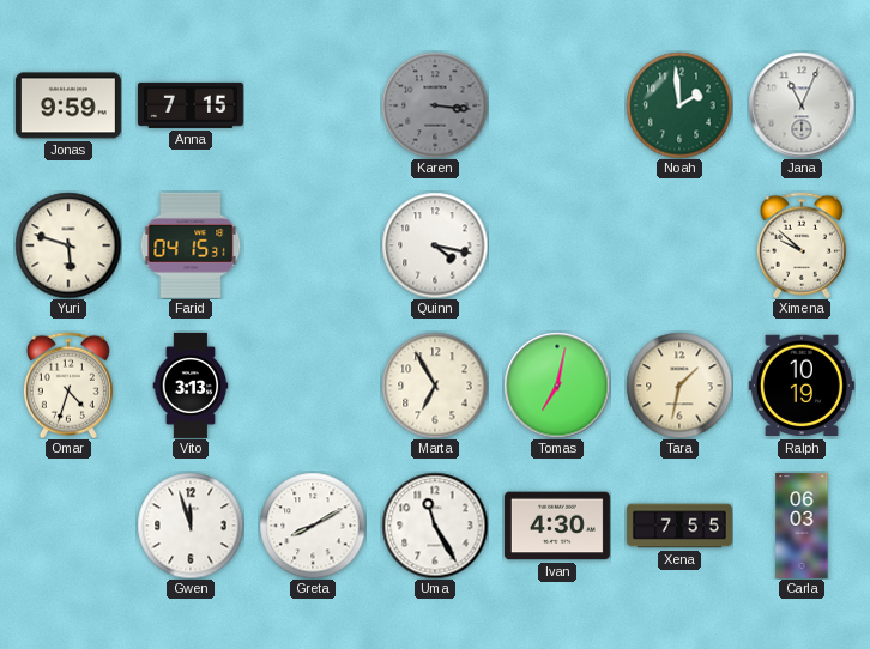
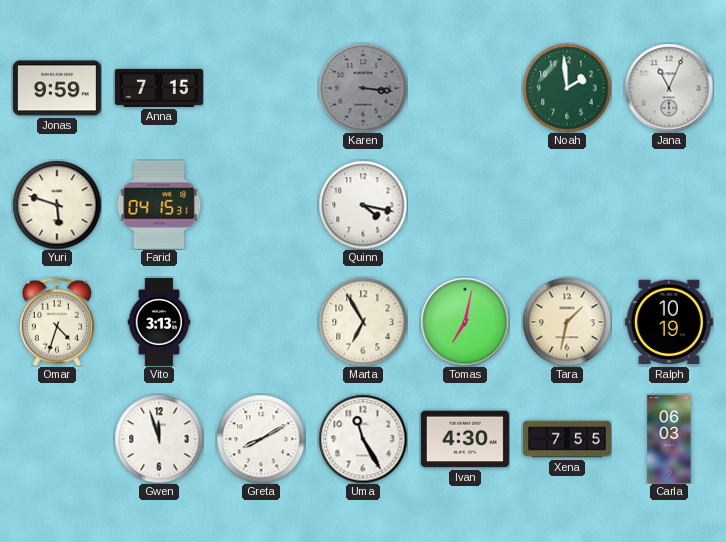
Ximena: 9:52 -> none (802, 245)
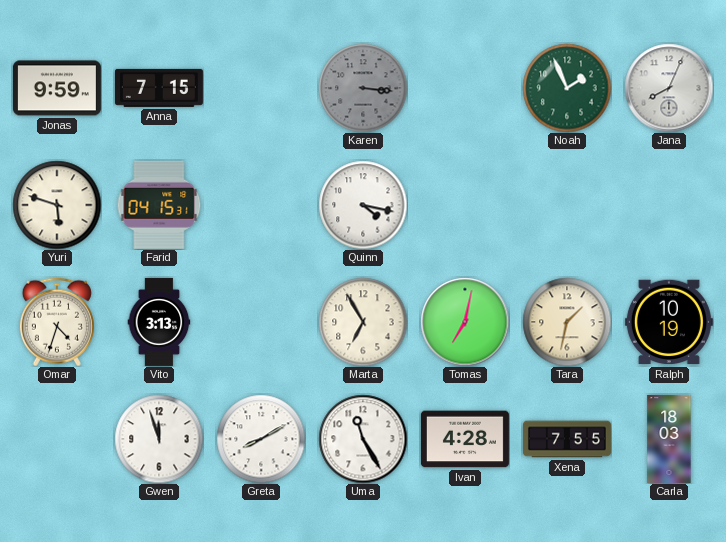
Noah: 1:59 -> 1:56 (567, 88)
Jana: 11:04 -> 8:04 (669, 88)
Ivan: 4:30 -> 4:28 (465, 439)
Carla: 06:03 -> 18:03 (669, 439)
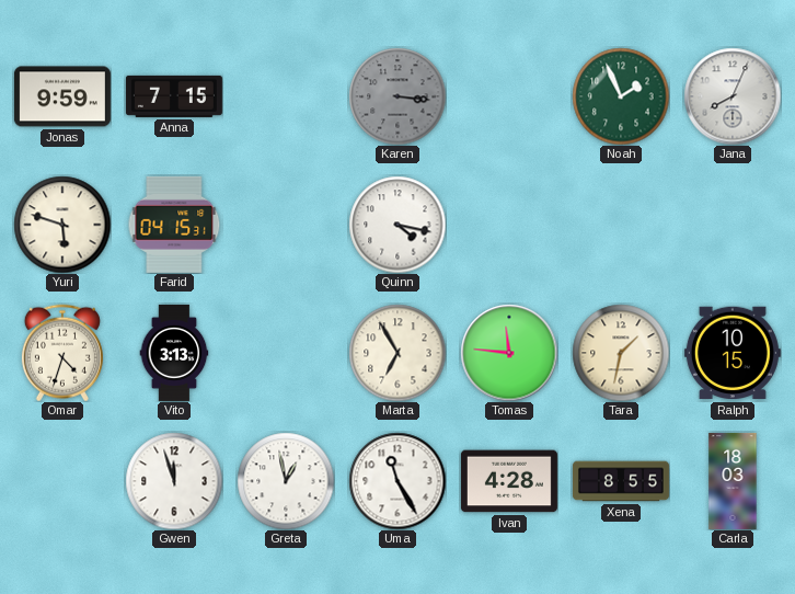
Tomas: 7:02 -> 11:46 (509, 353)
Ralph: 10:19 -> 10:15 (733, 353)
Greta: 8:10 -> 12:58 (286, 481)
Xena: 7:55 -> 8:55 (621, 481)
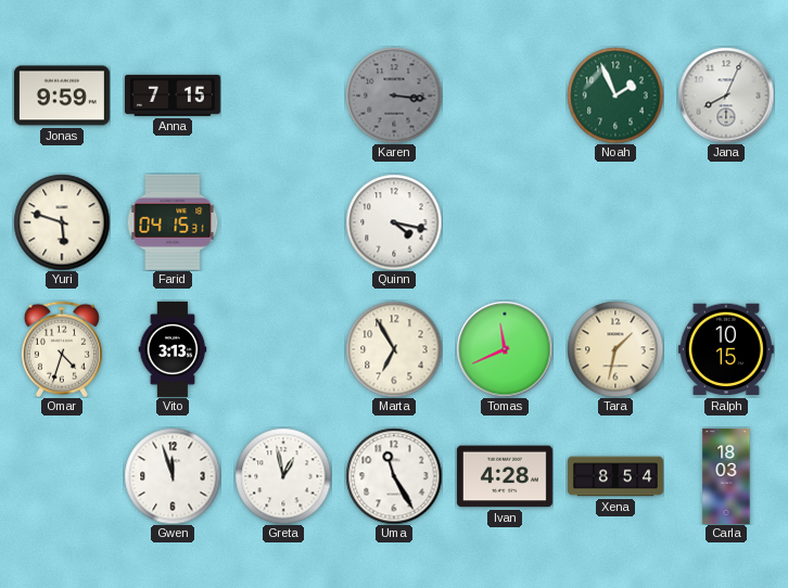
Tomas: 11:46 -> 11:41 (505, 349)
Xena: 8:55 -> 8:54 (615, 476)
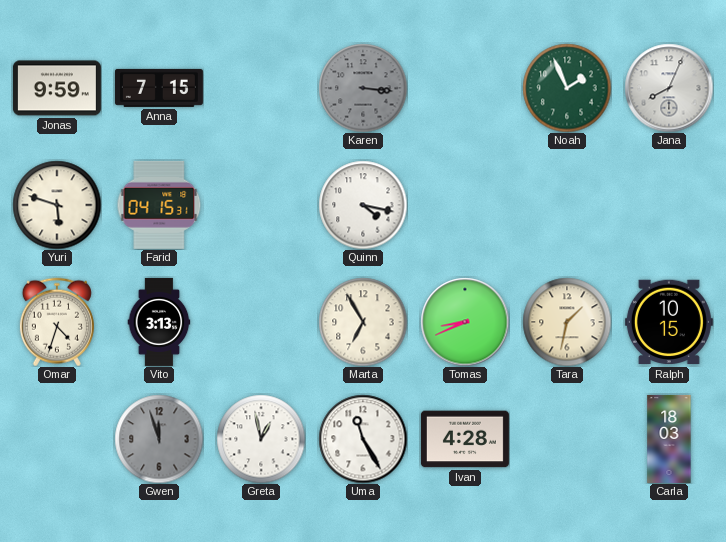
Tomas: 11:41 -> 8:41 (465, 322)
Gwen dial: white -> grey (159, 439)
Xena: 8:54 -> none (615, 476)
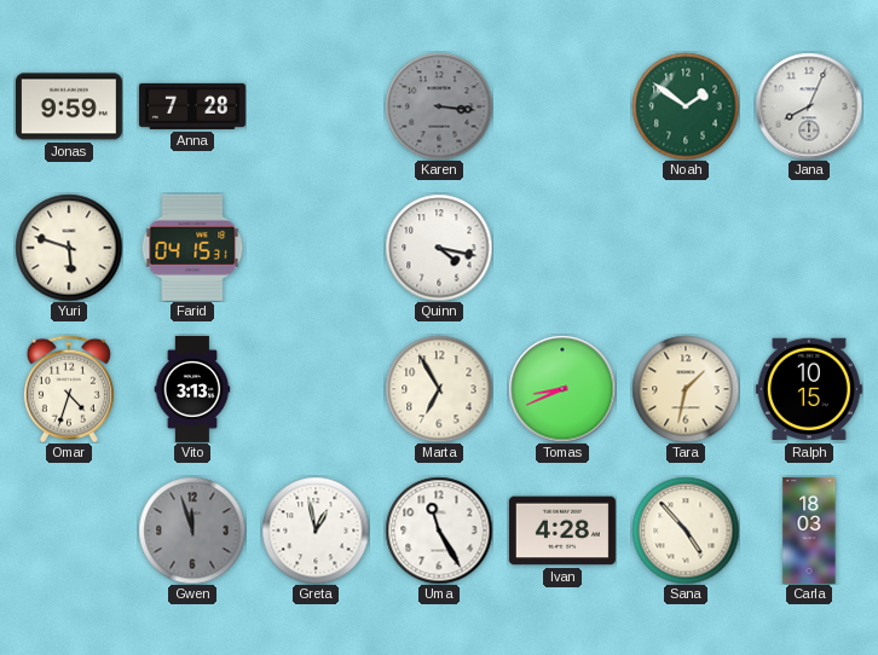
Anna: 7:15 -> 7:28 (192, 106)
Noah: 1:56 -> 1:51 (686, 106)
Sana: none -> 4:53 (686, 531)
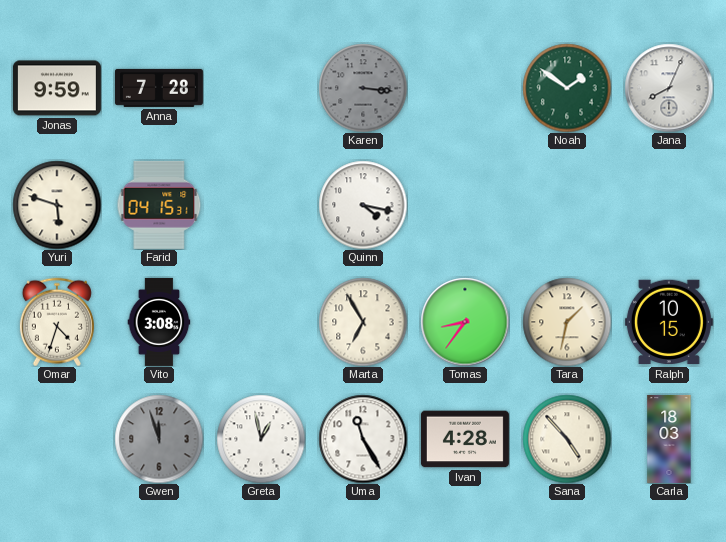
Vito: 3:13 -> 3:08 (159, 322)
Tomas: 8:41 -> 8:36 (465, 322)
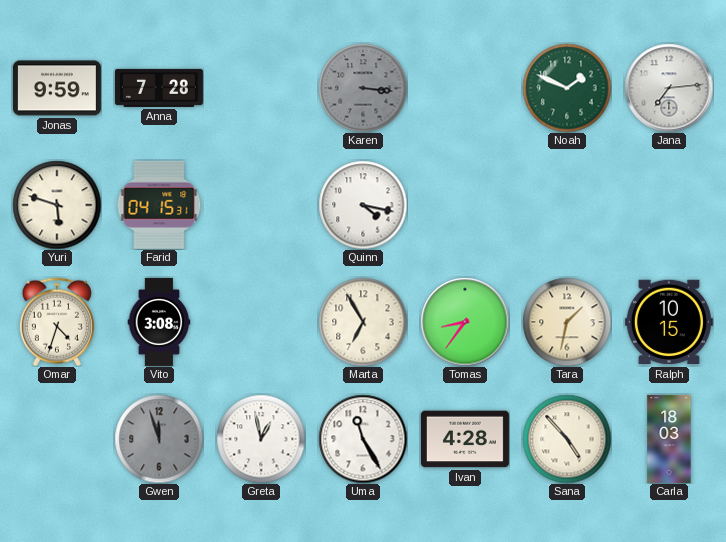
Noah: 1:51 -> 1:49 (567, 88)
Jana: 8:04 -> 7:14 (669, 88)
